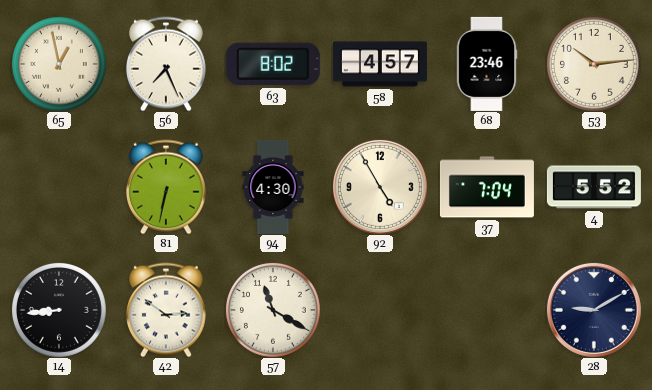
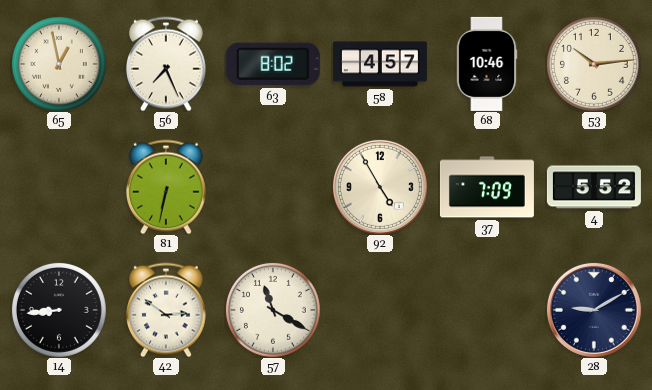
68: 23:46 -> 10:46 (487, 64)
94: 4:30 -> none (273, 187)
37: 7:04 -> 7:09 (487, 187)
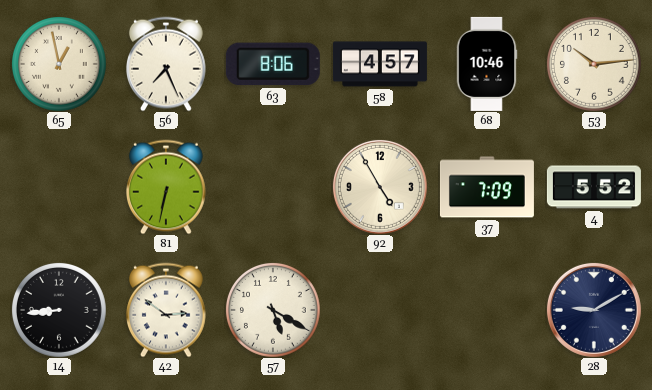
63: 8:02 -> 8:06 (273, 64)
57: 11:20 -> 5:20 (273, 310)
